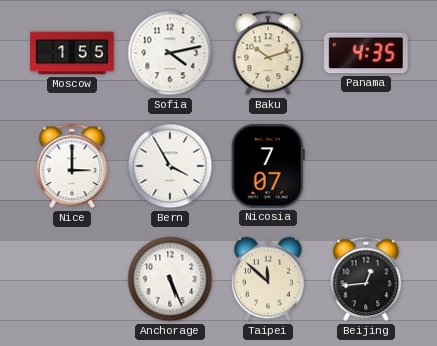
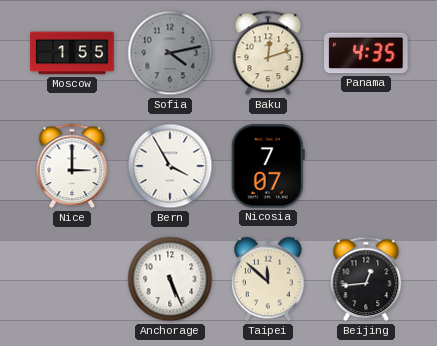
Sofia dial: white -> grey (170, 53)
Baku: 10:12 -> 12:12 (268, 53)
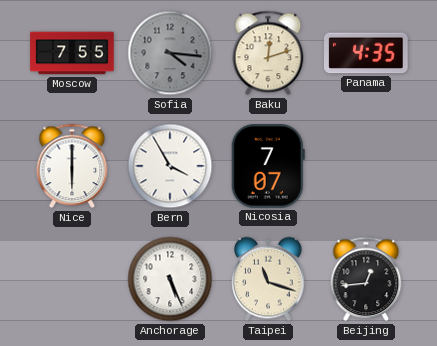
Moscow: 1:55 -> 7:55 (72, 53)
Sofia: 4:13 -> 4:16 (170, 53)
Nice: 3:00 -> 6:00 (72, 166)
Taipei: 11:52 -> 11:18 (268, 279)
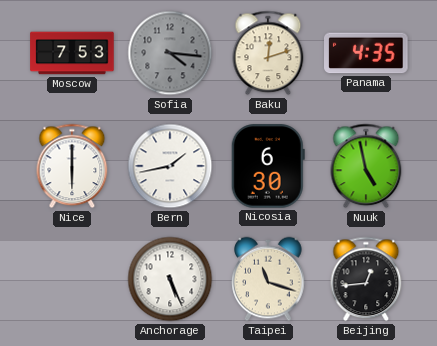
Moscow: 7:55 -> 7:53 (72, 53)
Bern: 3:55 -> 1:43 (170, 166)
Nicosia: 7:07 -> 6:30 (268, 166)
Nuuk: none -> 4:58 (366, 166)
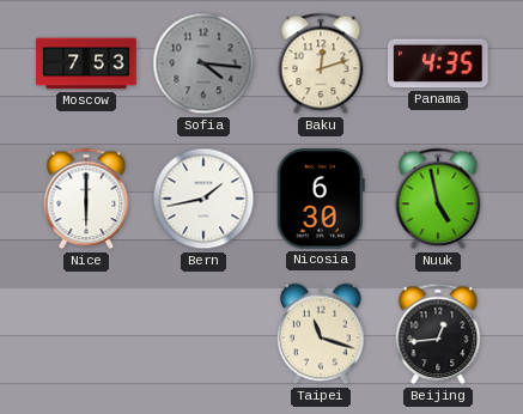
Anchorage: 5:26 -> none (170, 279)
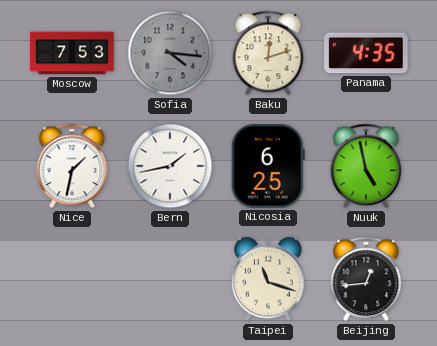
Nice: 6:00 -> 1:32 (72, 166)
Nicosia: 6:30 -> 6:25 (268, 166)
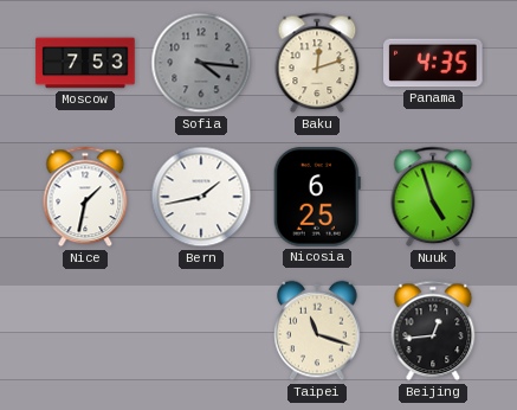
Nuuk: 4:58 -> 4:57 (433, 197)
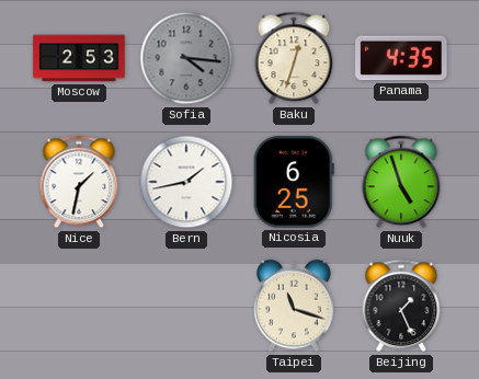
Moscow: 7:53 -> 2:53 (79, 58)
Baku: 12:12 -> 12:33 (294, 58)
Beijing: 12:44 -> 1:26 (401, 306)
